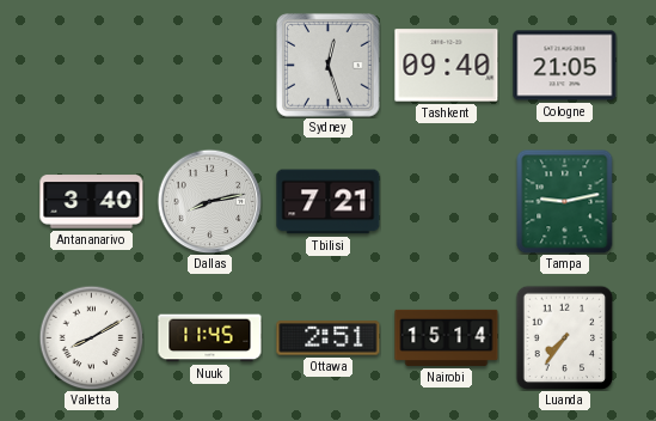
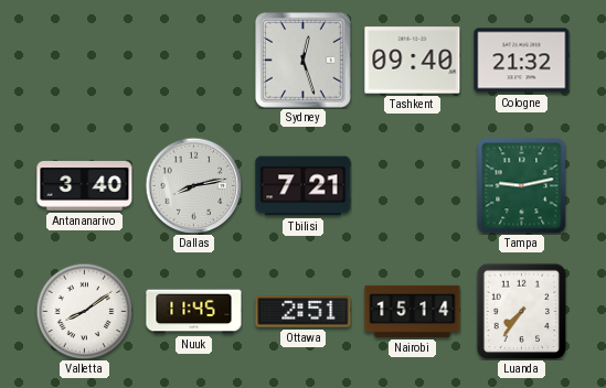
Cologne: 21:05 -> 21:32 (522, 61)
Valletta: 8:10 -> 8:09 (84, 311)
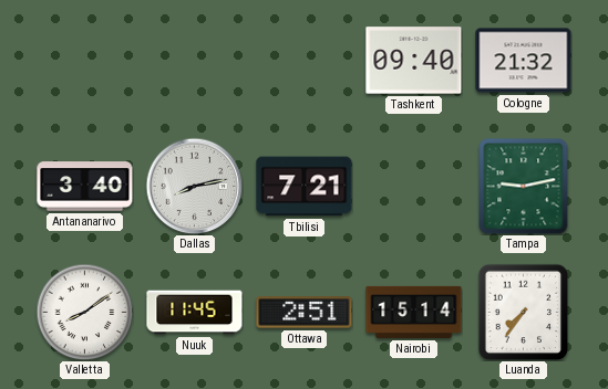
Sydney: 12:27 -> none (304, 61)
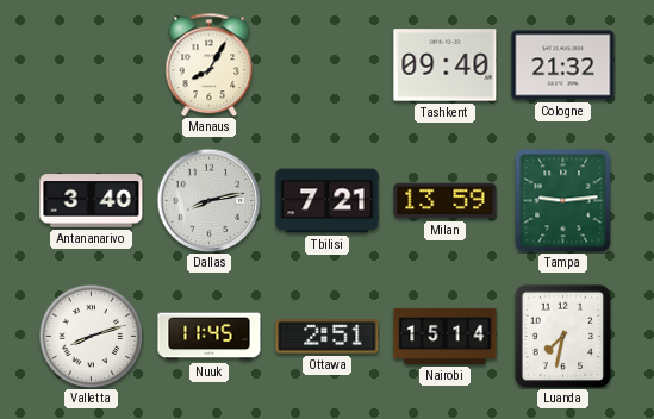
Manaus: none -> 8:05 (210, 64)
Milan: none -> 13:59 (446, 201)
Tampa: 9:13 -> 9:14 (563, 200)
Valletta: 8:09 -> 8:12 (91, 336)
Luanda: 7:36 -> 7:32 (563, 336)
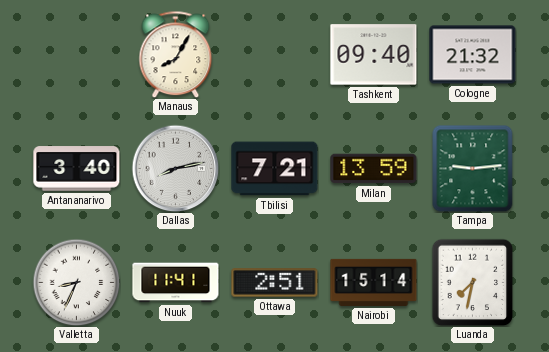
Valletta: 8:12 -> 8:34 (76, 282)
Nuuk: 11:45 -> 11:41 (176, 283)
